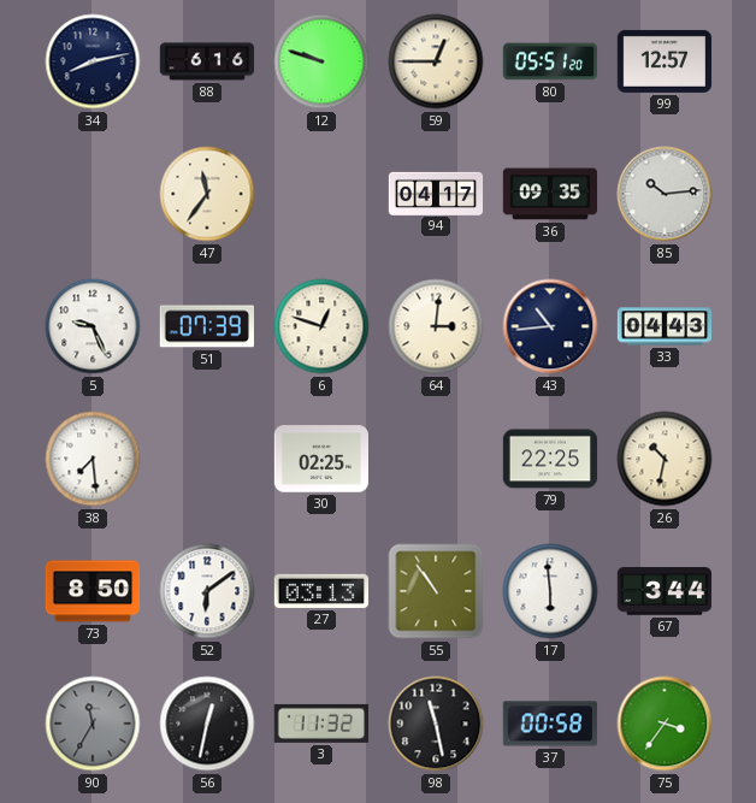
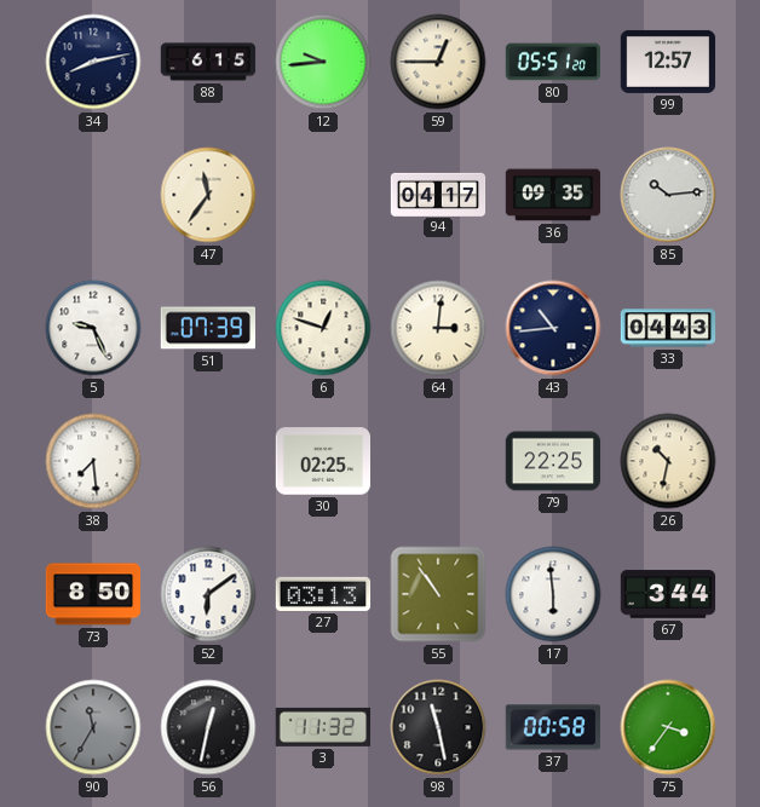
88: 6:16 -> 6:15 (208, 62)
12: 9:48 -> 9:44 (323, 62)
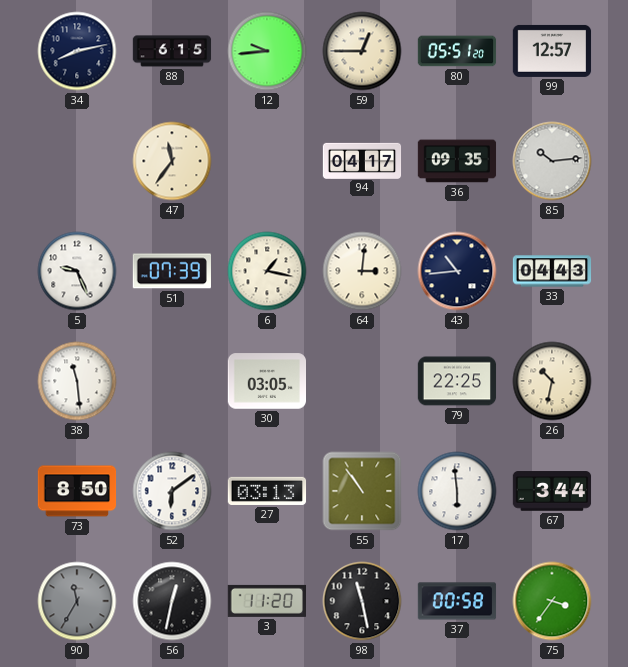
6: 12:48 -> 1:17 (267, 271)
38: 7:29 -> 11:29 (77, 381)
30: 02:25 -> 03:05 (267, 381)
3: 11:32 -> 11:20 (266, 601)
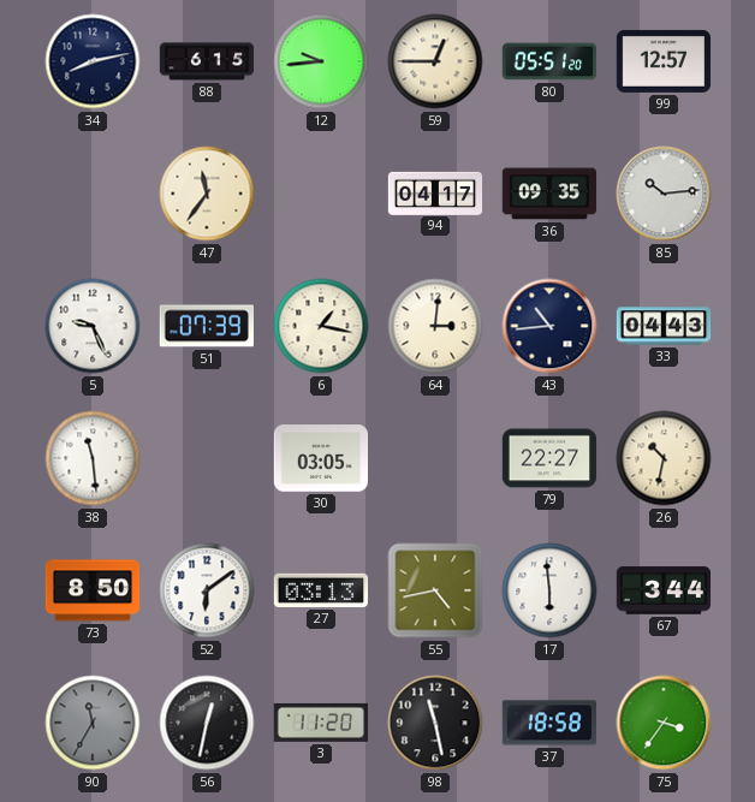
79: 22:25 -> 22:27 (549, 458)
55: 10:54 -> 4:43 (435, 590)
37: 00:58 -> 18:58 (549, 723)
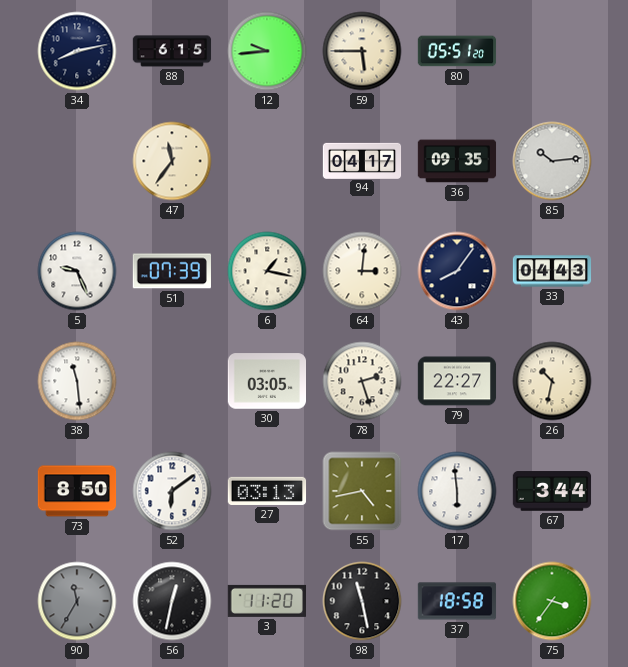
59: 12:45 -> 5:45 (362, 51)
99: 12:57 -> none (664, 61)
43: 10:44 -> 8:06 (457, 271)
78: none -> 2:27 (362, 381)
